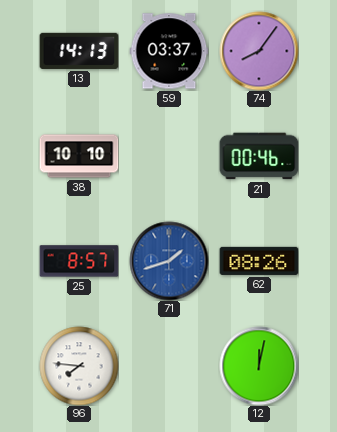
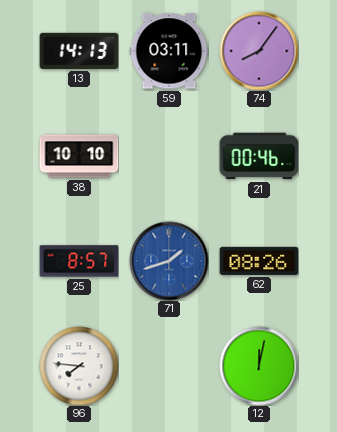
59: 03:37 -> 03:11 (169, 51)
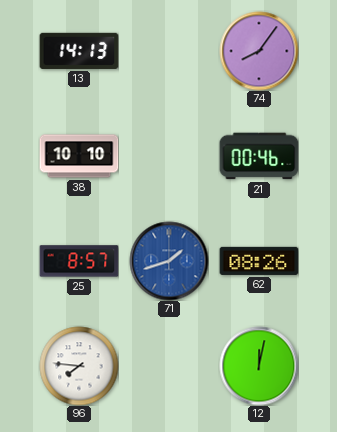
59: 03:11 -> none (169, 51)
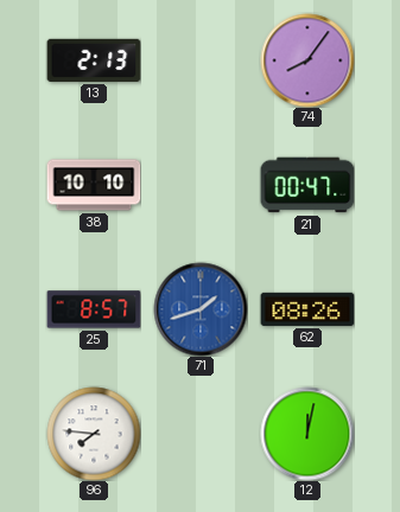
13: 14:13 -> 2:13 (94, 60)
21: 00:46 -> 00:47 (307, 185)
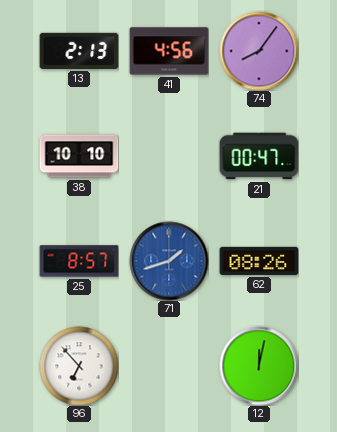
41: none -> 4:56 (169, 51)
96: 7:46 -> 6:53 (79, 366)
